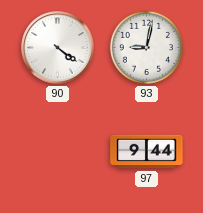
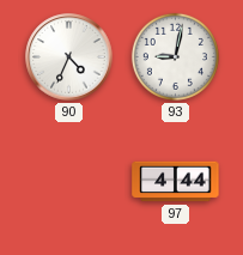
90: 4:21 -> 4:34 (69, 57)
97: 9:44 -> 4:44 (176, 182)
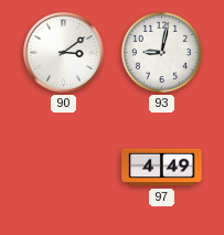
90: 4:34 -> 3:09 (64, 53)
97: 4:44 -> 4:49 (162, 168)
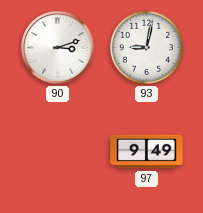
90: 3:09 -> 3:12 (58, 48)
97: 4:49 -> 9:49 (147, 152)
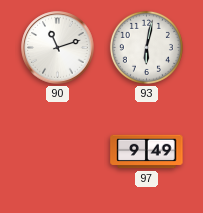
90: 3:12 -> 11:12 (58, 48)
93: 9:02 -> 6:02 (146, 47)
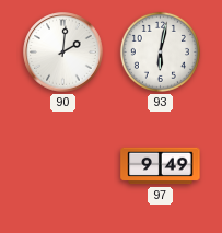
90: 11:12 -> 2:01 (63, 53)
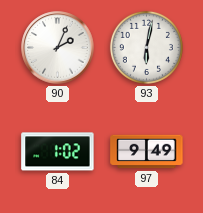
90: 2:01 -> 2:04 (58, 48)
84: none -> 1:02 (58, 152)
